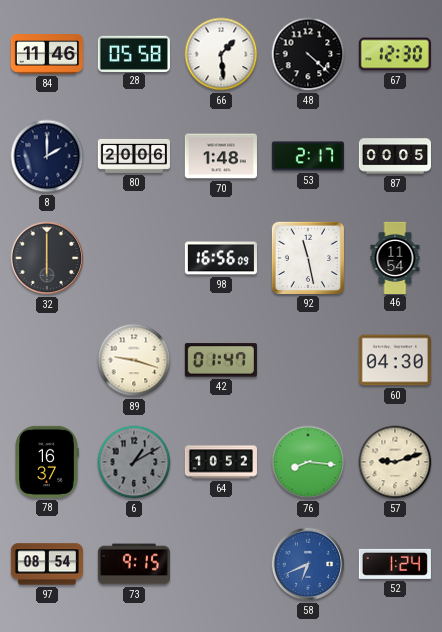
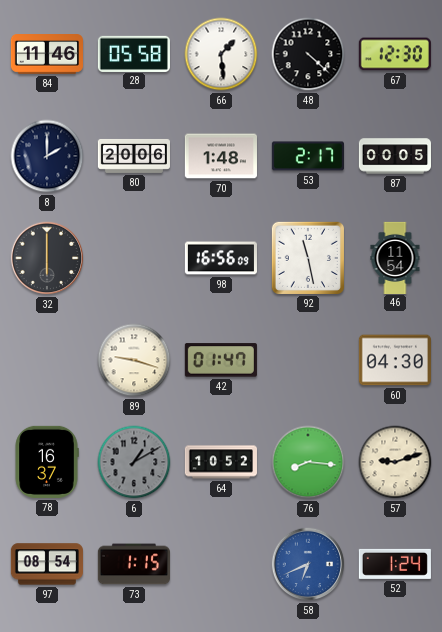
73: 9:15 -> 1:15 (134, 564)
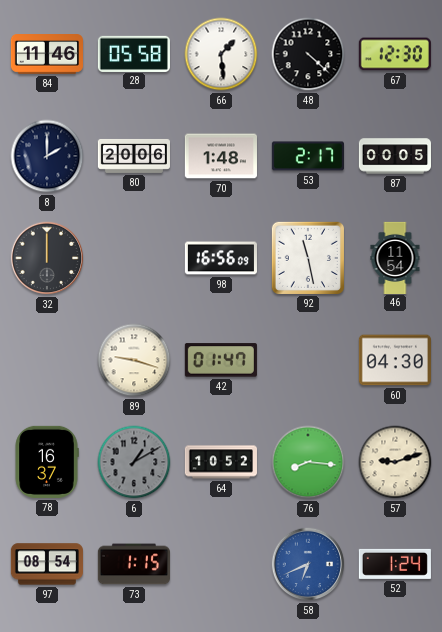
32: 6:00 -> 12:00 (47, 258)
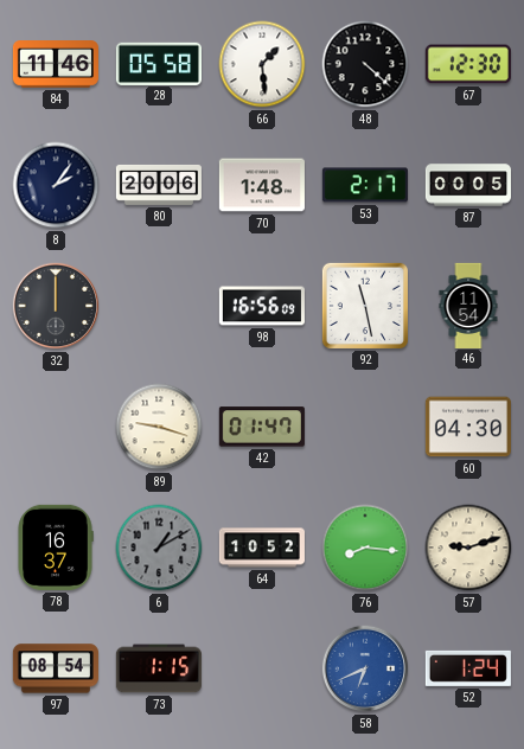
8: 2:00 -> 2:06 (56, 185)
